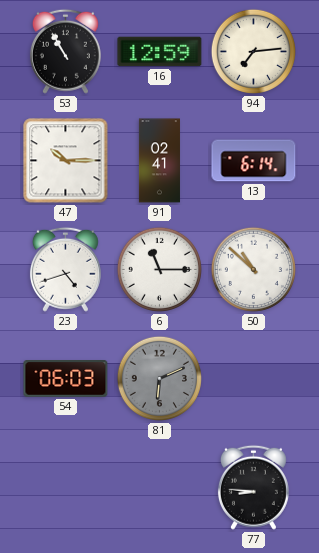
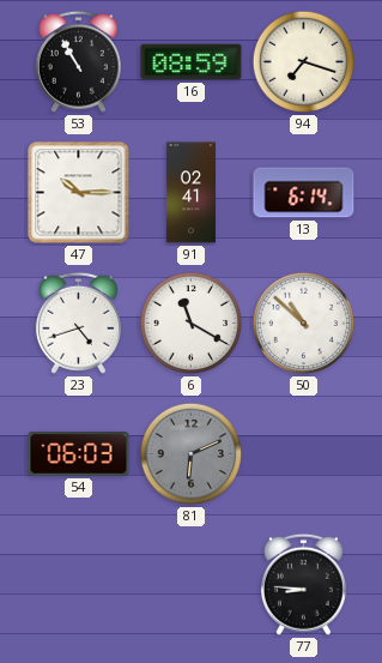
16: 12:59 -> 08:59 (192, 62)
94: 7:14 -> 7:18 (303, 61)
6: 11:15 -> 11:20 (190, 323)
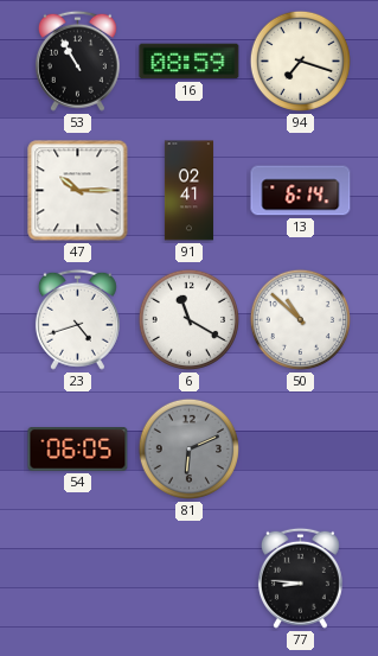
54: 06:03 -> 06:05 (78, 450)
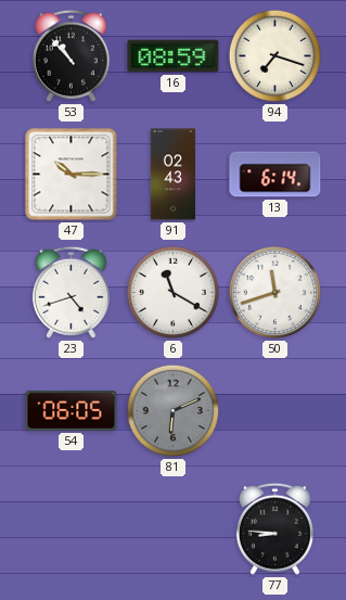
53: 10:55 -> 10:53 (71, 55)
91: 02:41 -> 02:43 (172, 175)
50: 10:52 -> 11:42 (274, 292)
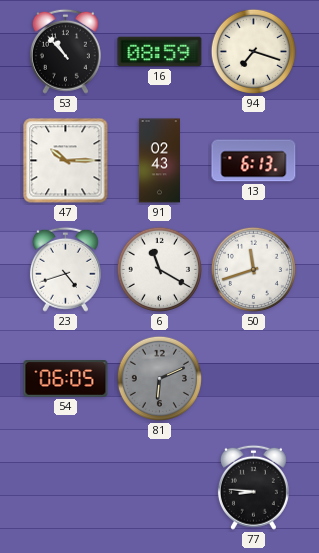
13: 6:14 -> 6:13 (254, 161)
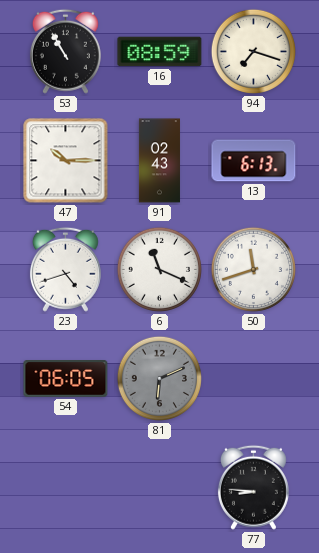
53: 10:53 -> 10:55 (65, 51)
6: 11:20 -> 11:19 (159, 269)
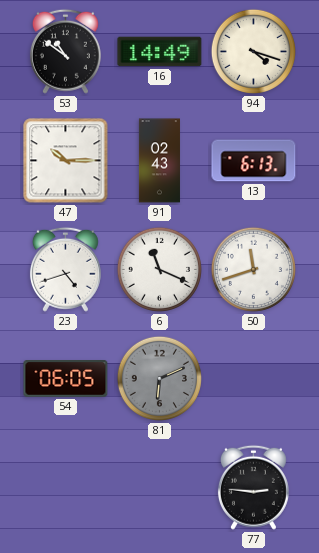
53: 10:55 -> 10:51 (65, 51)
16: 08:59 -> 14:49 (160, 52)
94: 7:18 -> 4:18 (253, 51)
77: 8:46 -> 2:46 (253, 487)
